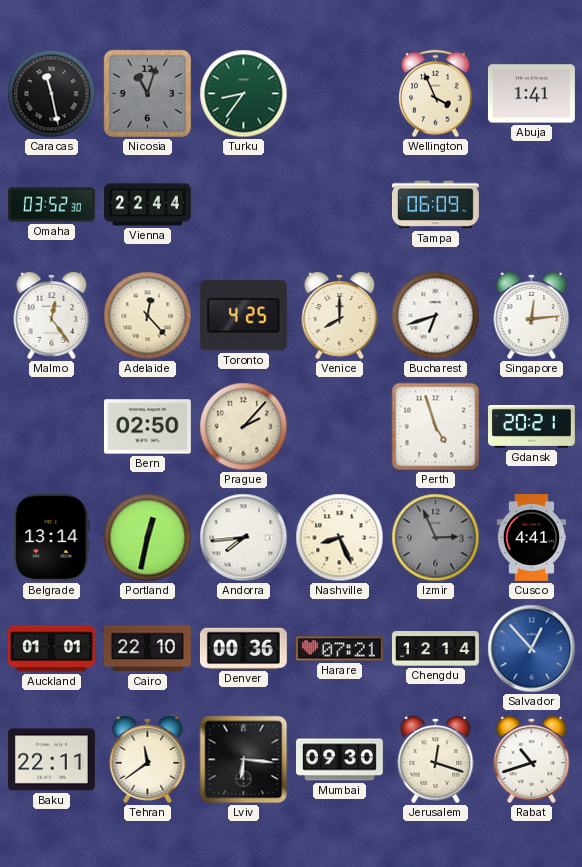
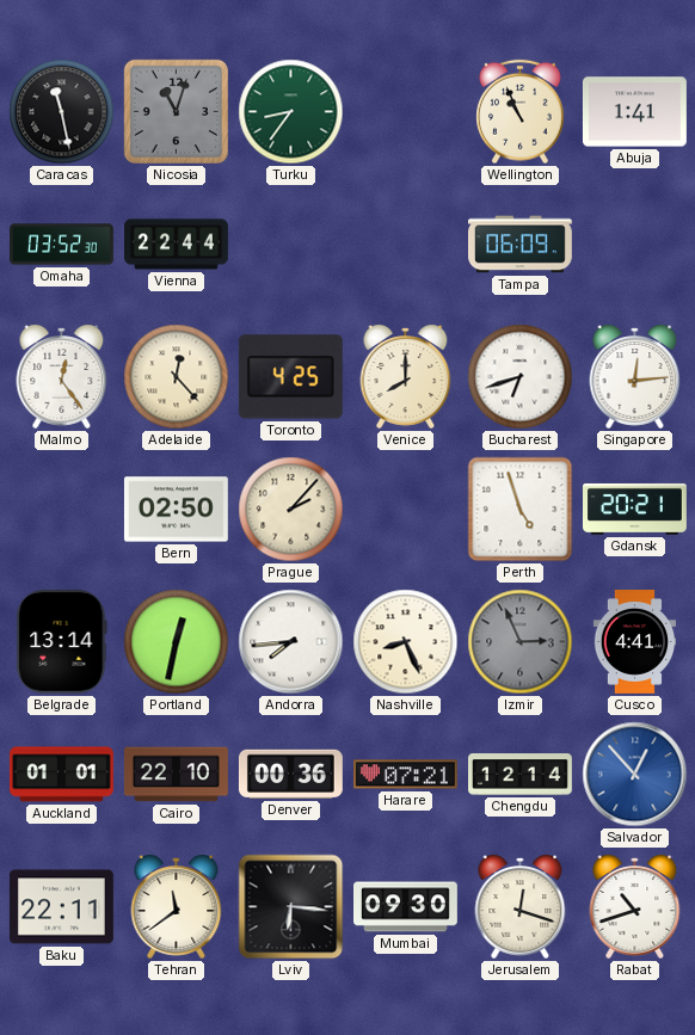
Wellington: 3:56 -> 10:56 (521, 112)
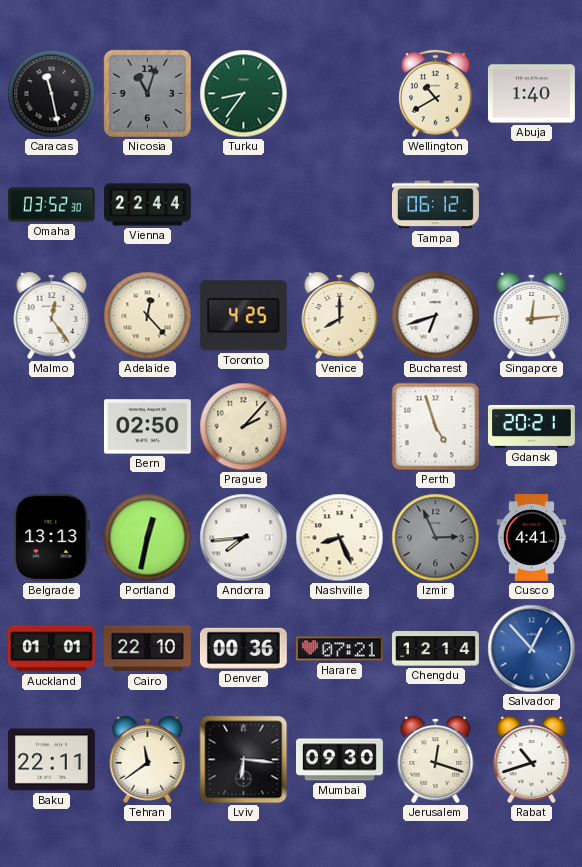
Wellington: 10:56 -> 10:40 (436, 94)
Abuja: 1:41 -> 1:40 (531, 94)
Tampa: 06:09 -> 06:12 (436, 205)
Belgrade: 13:14 -> 13:13 (52, 537)
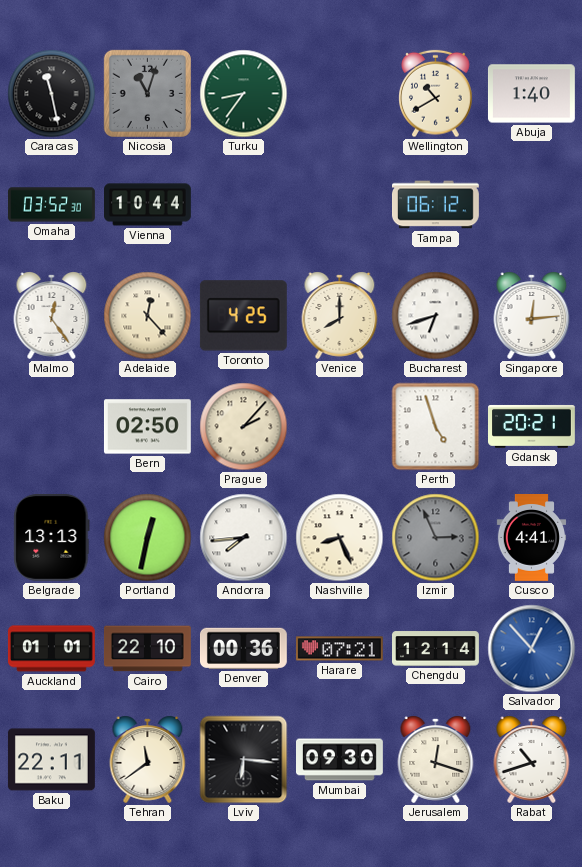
Vienna: 22:44 -> 10:44 (148, 205)
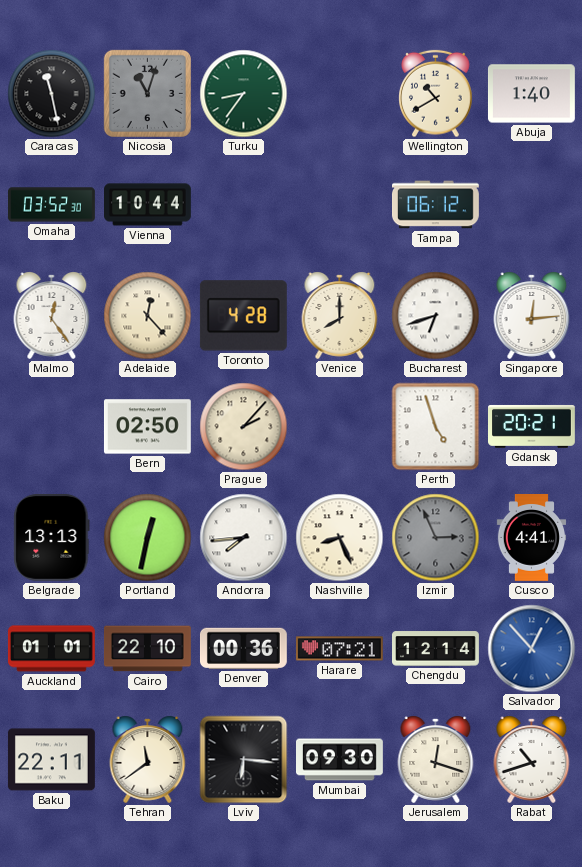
Toronto: 4:25 -> 4:28 (243, 316)
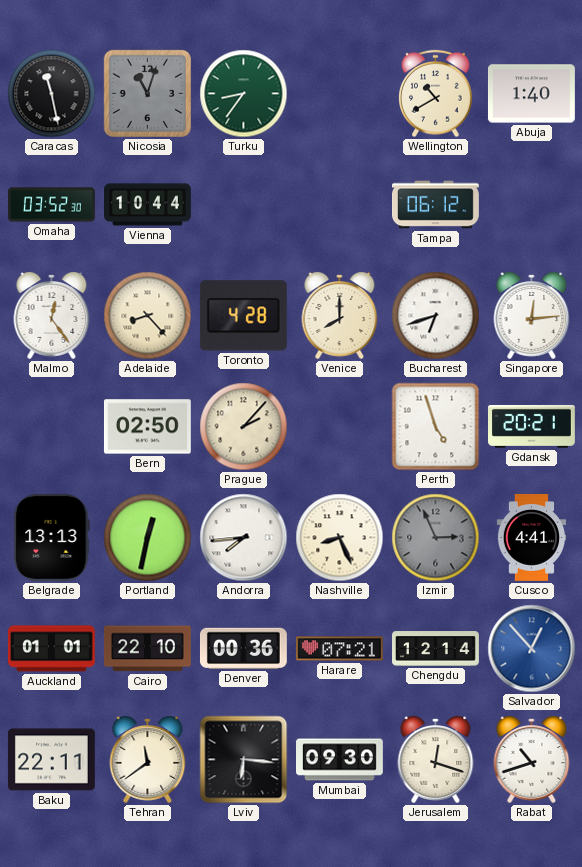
Adelaide: 12:23 -> 8:23 (148, 316)
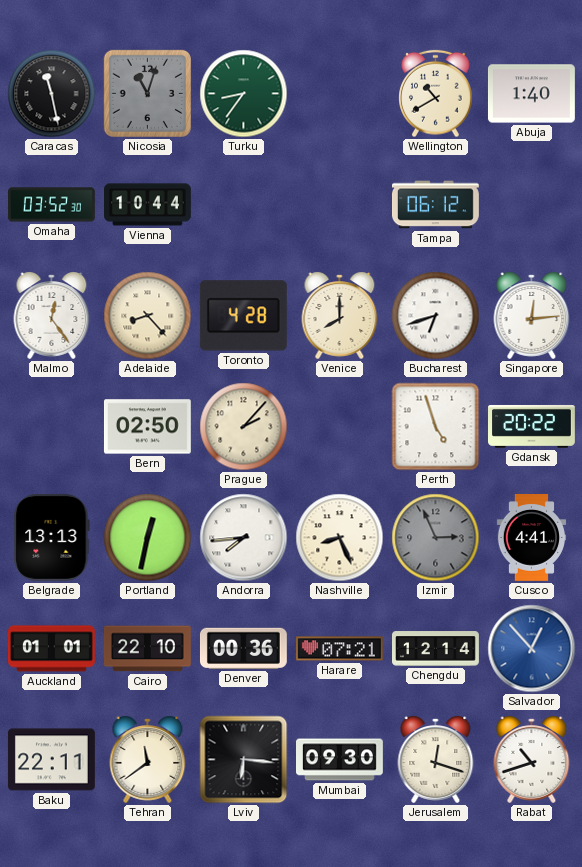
Gdansk: 20:21 -> 20:22 (532, 426)
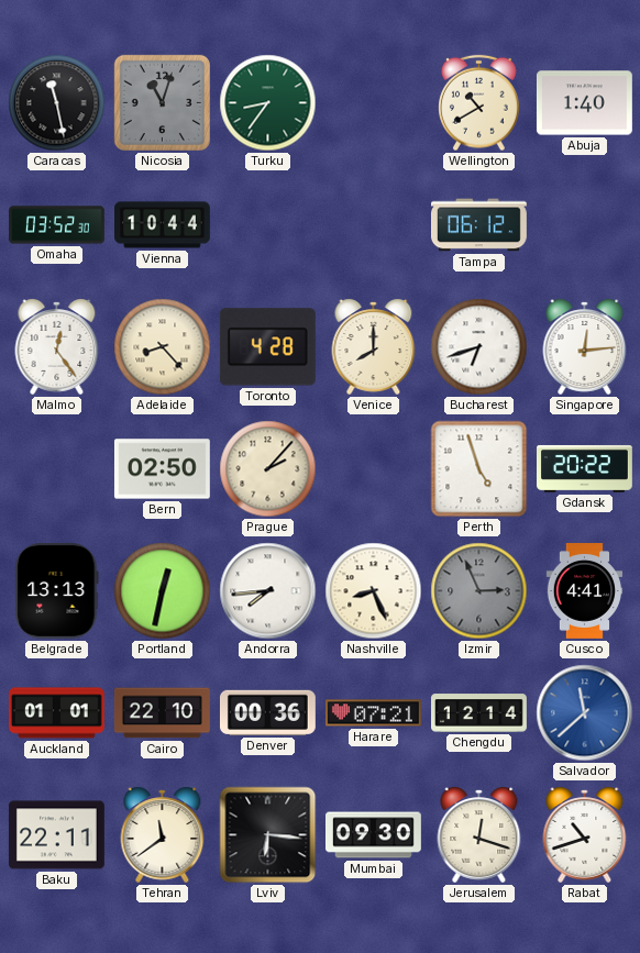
Salvador: 12:53 -> 11:38 (585, 713)
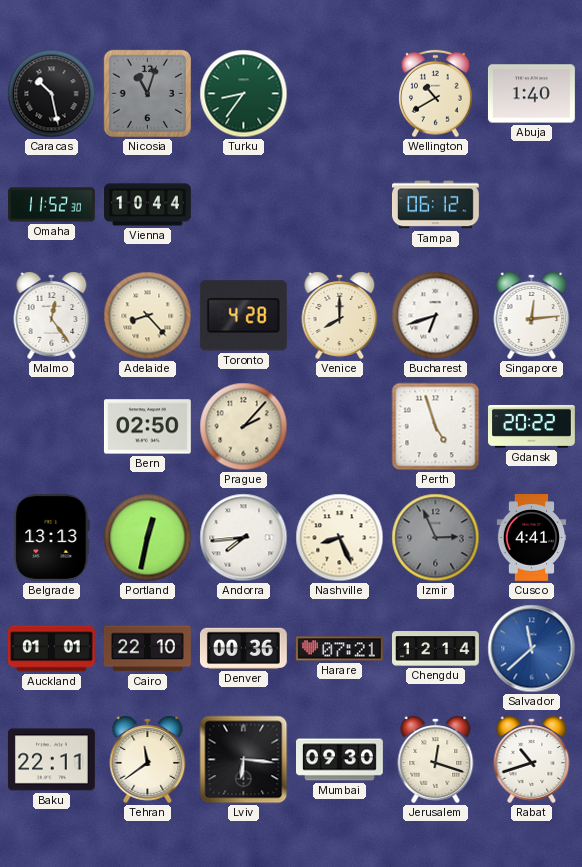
Caracas: 11:28 -> 10:28 (52, 94)
Omaha: 03:52 -> 11:52 (52, 205)
